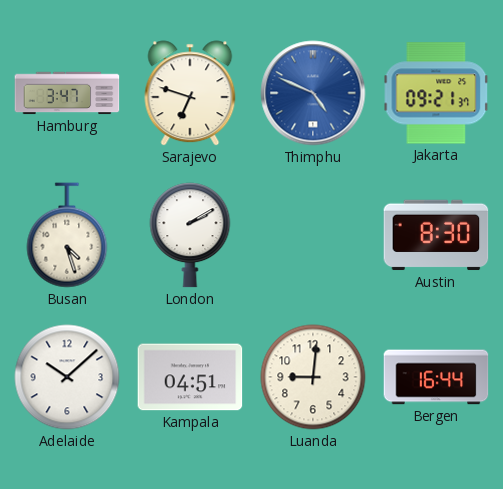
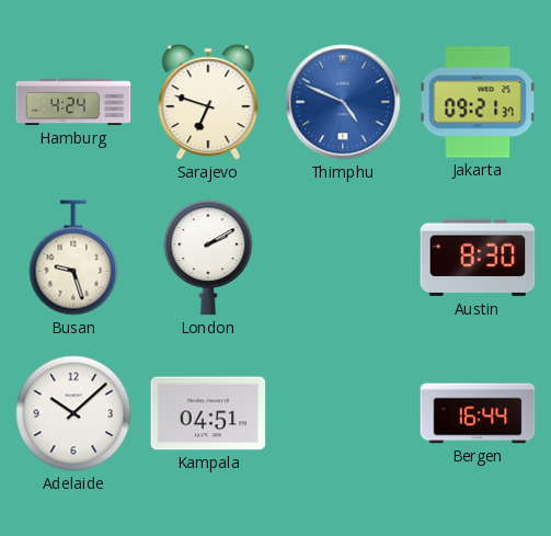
Hamburg: 3:47 -> 4:24 (73, 102)
Busan: 4:27 -> 9:27 (73, 258)
Luanda: 9:01 -> none (313, 377)
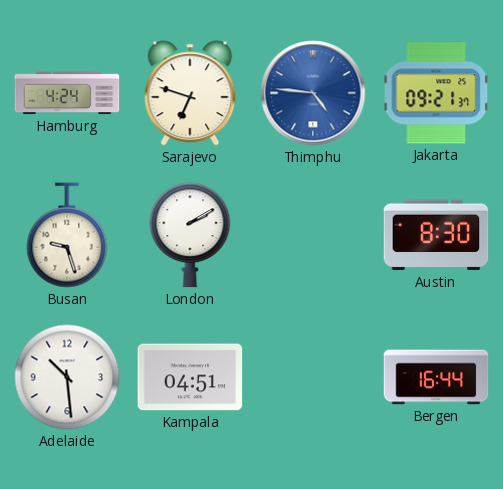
Thimphu: 4:49 -> 4:46 (313, 93)
Adelaide: 10:08 -> 10:29 (67, 377)
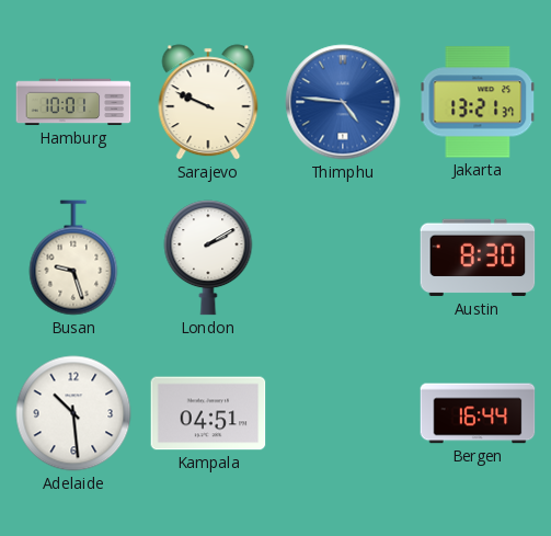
Hamburg: 4:24 -> 10:01 (73, 102)
Sarajevo: 6:48 -> 9:49 (208, 102)
Jakarta: 09:21 -> 13:21 (478, 102)
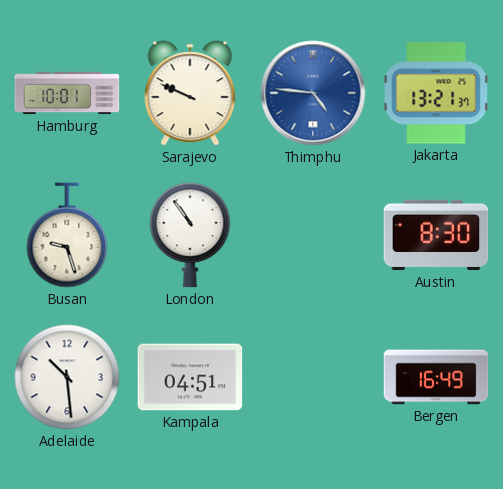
London: 2:10 -> 10:54 (190, 235)
Bergen: 16:44 -> 16:49 (436, 377)
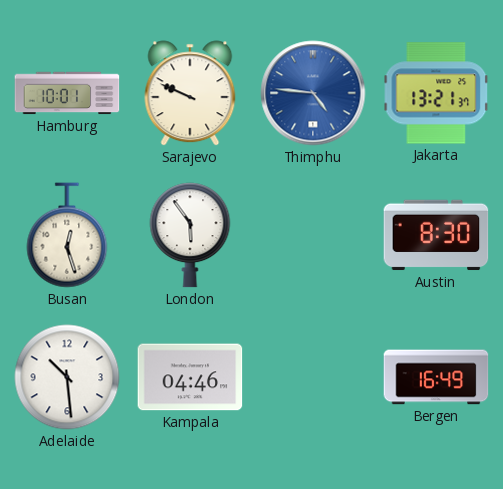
Busan: 9:27 -> 12:27 (67, 235)
London: 10:54 -> 5:54 (190, 235)
Kampala: 04:51 -> 04:46 (190, 377)
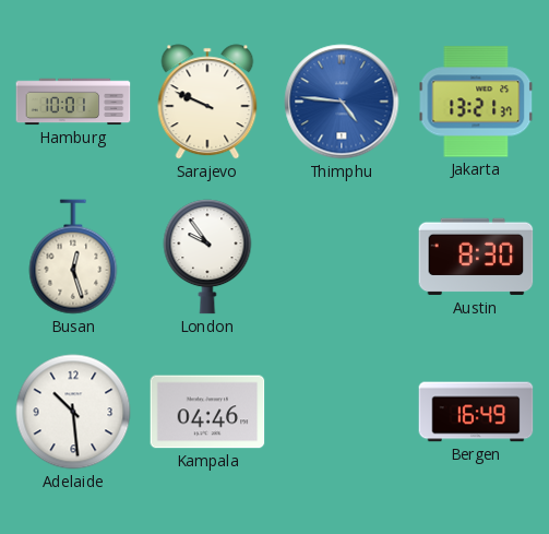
London: 5:54 -> 9:54 (207, 257)
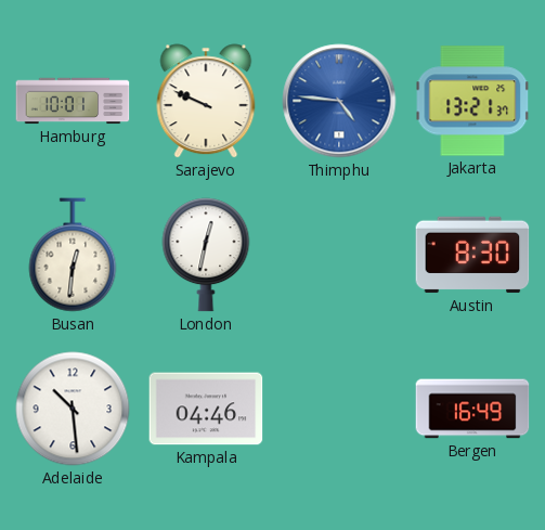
Busan: 12:27 -> 12:31 (73, 255)
London: 9:54 -> 12:32 (206, 255)
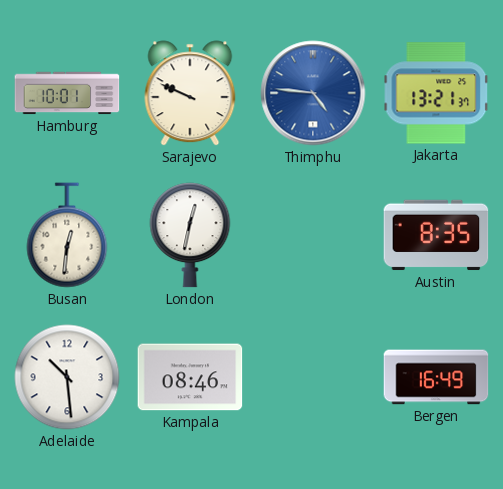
Austin: 8:30 -> 8:35 (436, 235)
Kampala: 04:46 -> 08:46 (190, 377)
